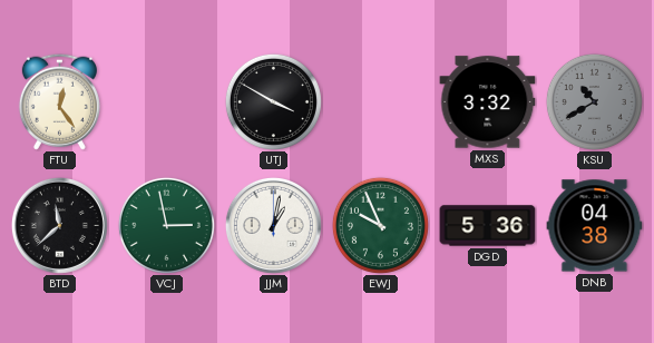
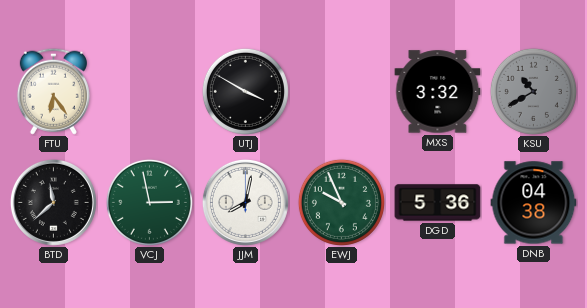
FTU: 12:24 -> 6:24 (53, 91)
JJM: 1:02 -> 8:02 (245, 202)
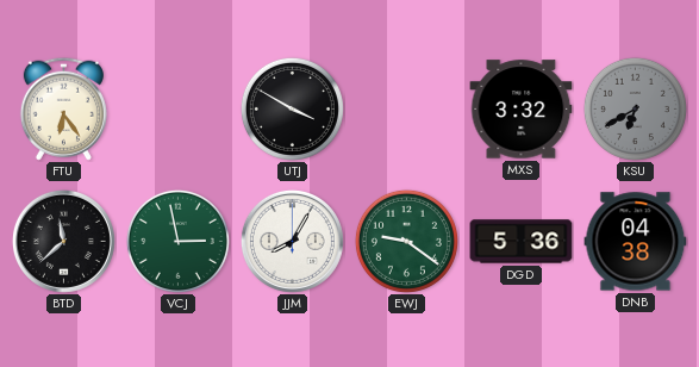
KSU: 10:40 -> 6:40 (635, 108)
JJM: 8:02 -> 8:05 (292, 241)
EWJ: 9:56 -> 9:21 (406, 241)
